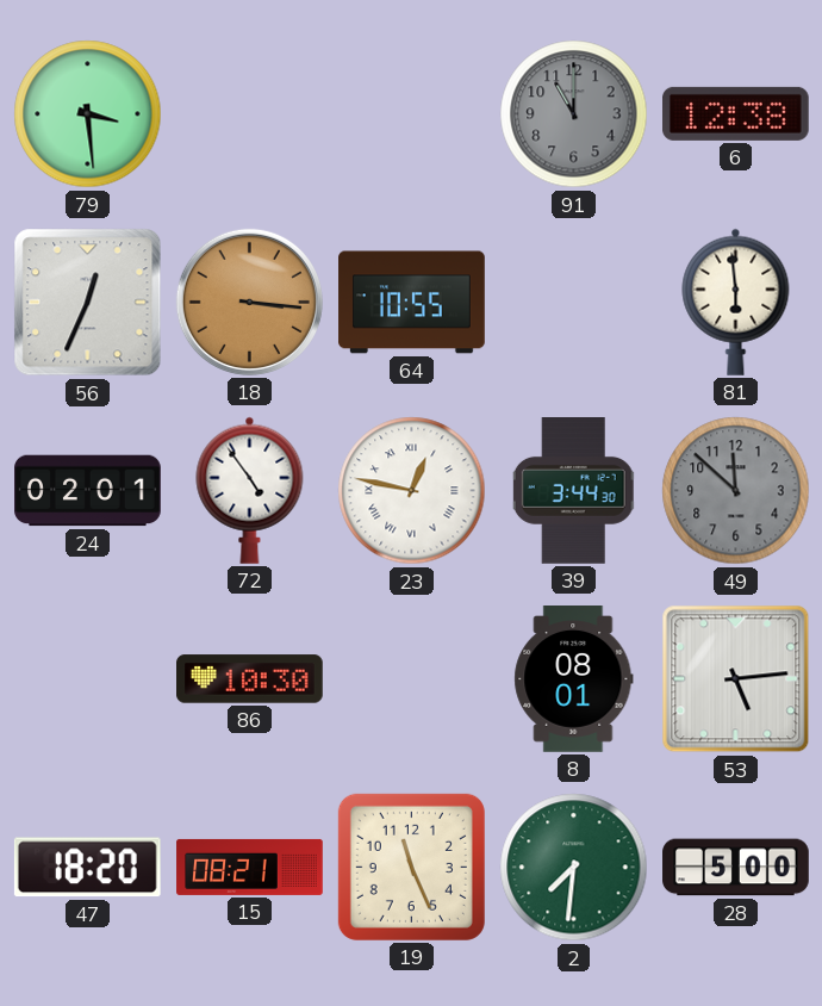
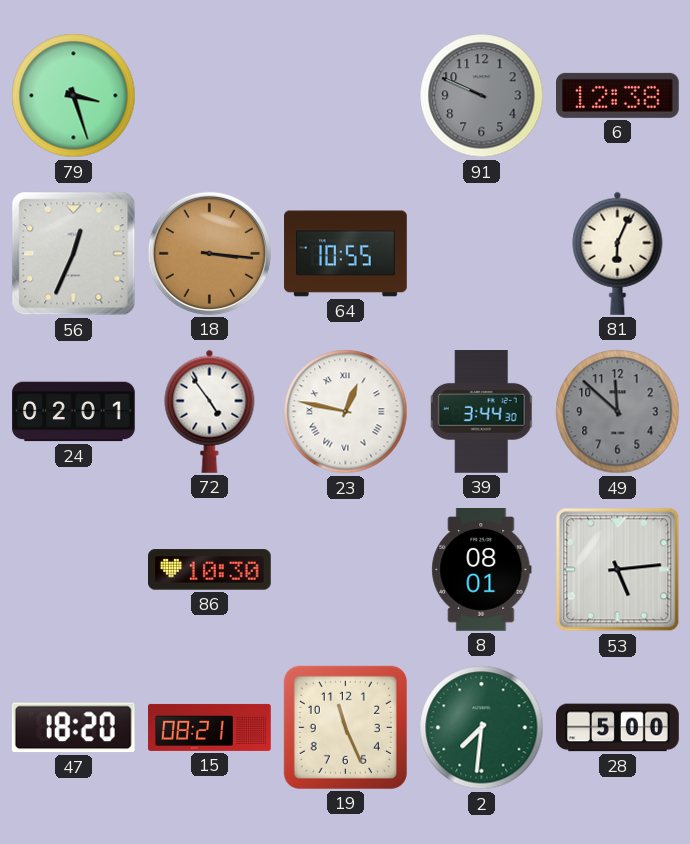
79: 3:29 -> 3:27 (74, 96)
91: 11:00 -> 9:49 (482, 96)
81: 5:59 -> 6:04 (618, 253)
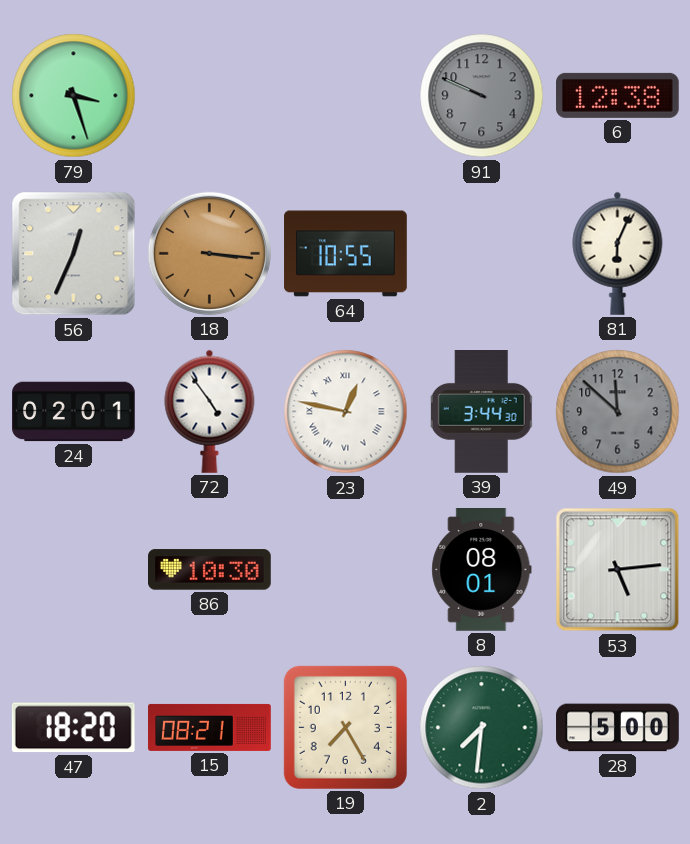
19: 11:26 -> 7:25 (345, 727)
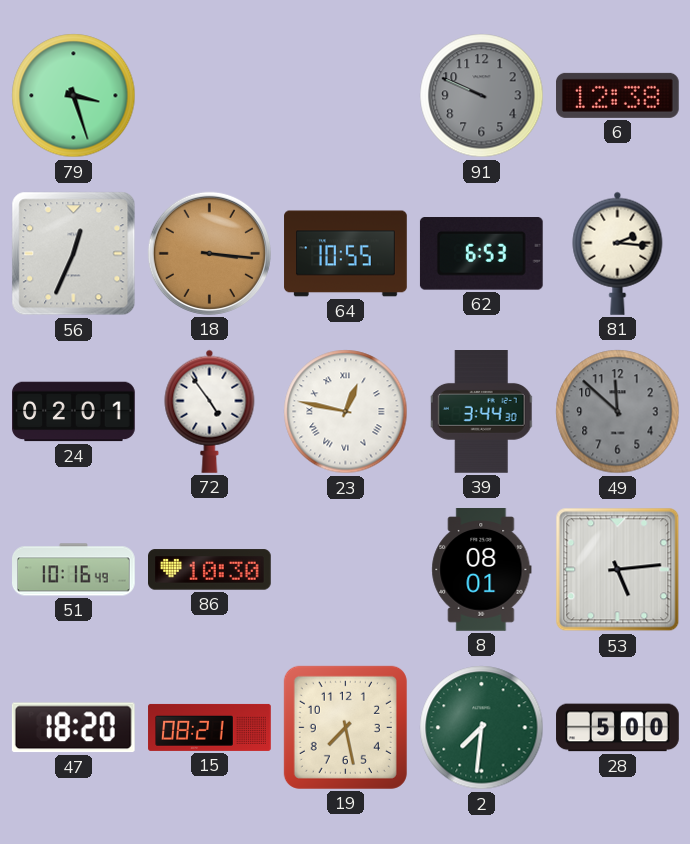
62: none -> 6:53 (481, 254)
81: 6:04 -> 2:16 (618, 253)
51: none -> 10:16 (74, 570)
19: 7:25 -> 7:28 (345, 727)
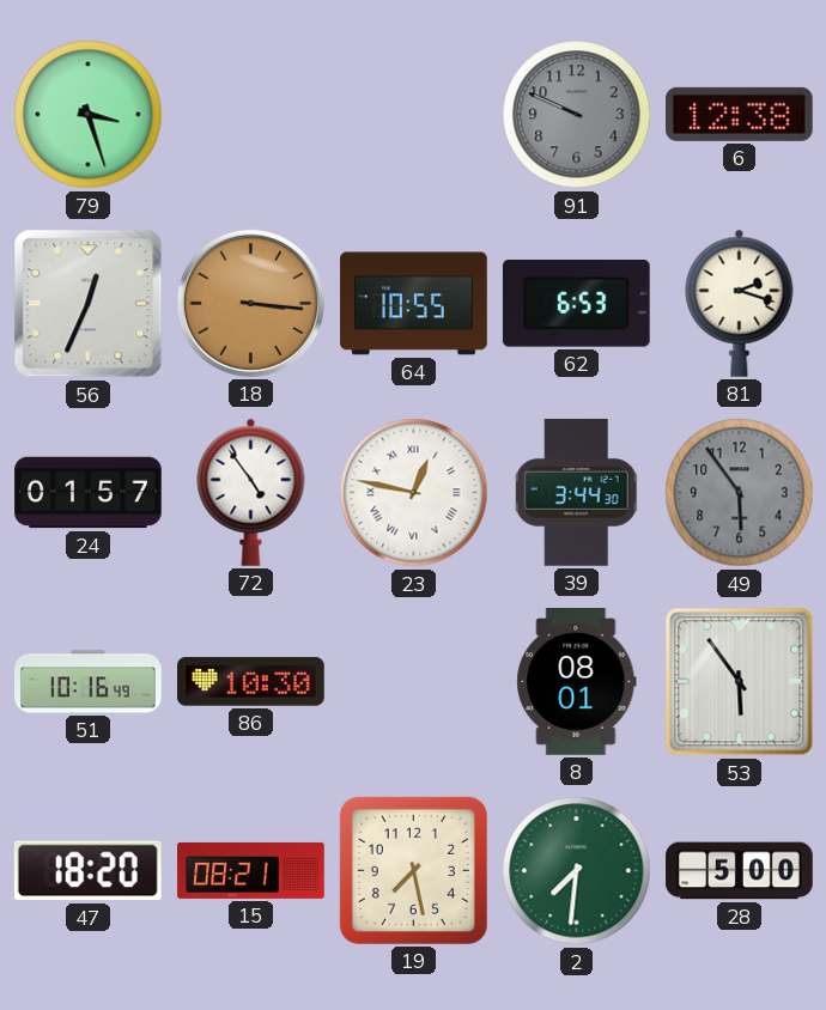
81: 2:16 -> 2:18 (740, 303)
24: 02:01 -> 01:57 (89, 493)
49: 11:52 -> 5:54 (740, 493)
53: 5:14 -> 5:54 (740, 682)
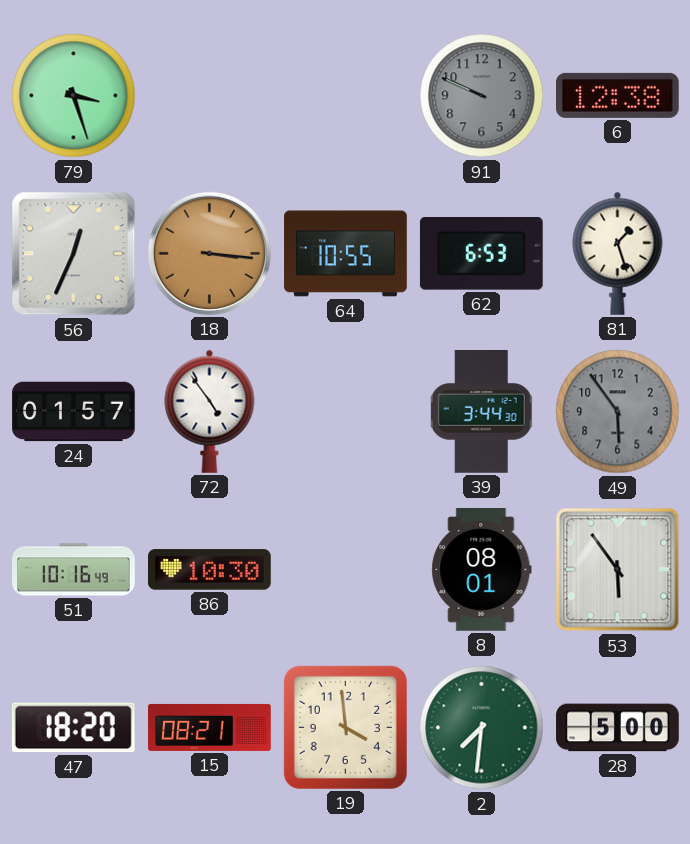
81: 2:18 -> 1:27 (618, 253)
23: 12:47 -> none (414, 493)
19: 7:28 -> 3:59 (345, 727)
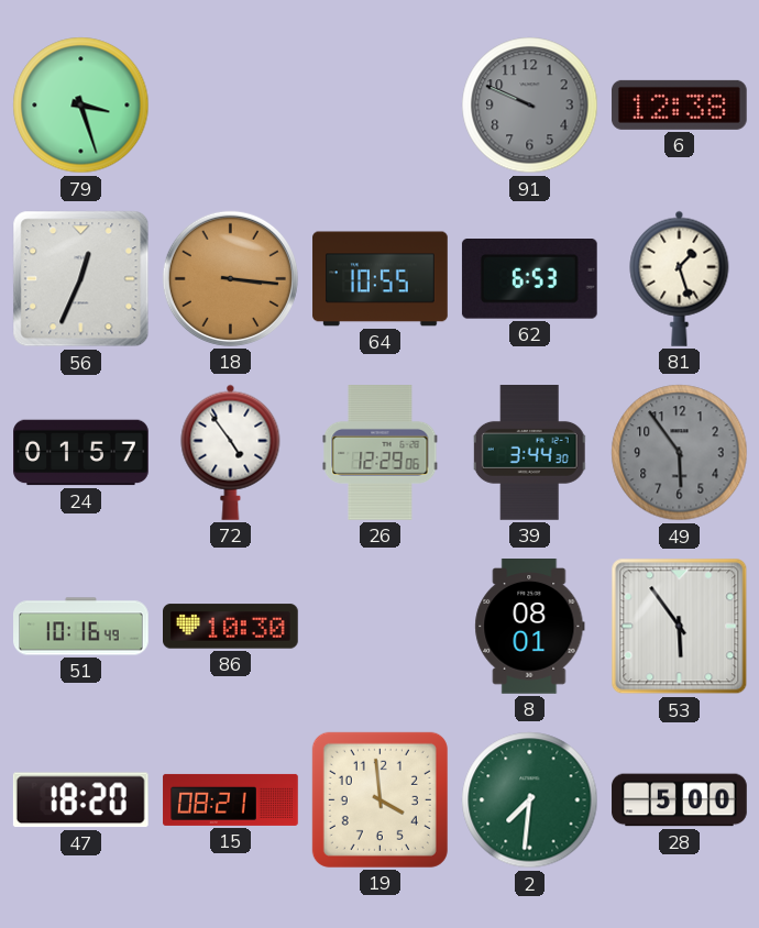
26: none -> 12:29 (381, 453)
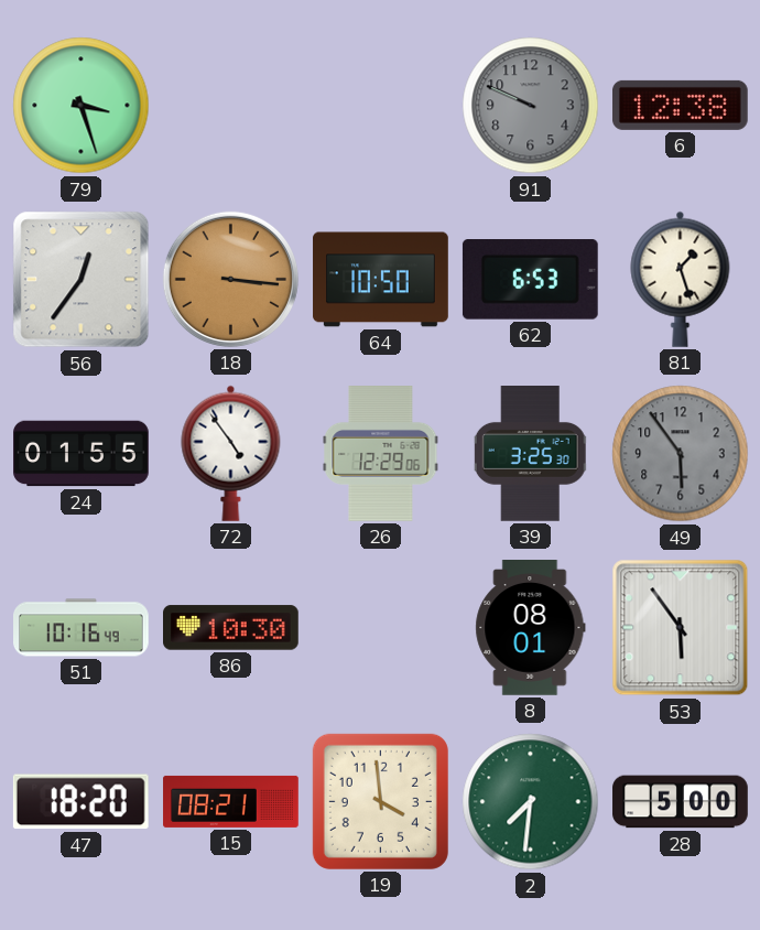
56: 12:34 -> 12:36 (82, 280)
64: 10:55 -> 10:50 (381, 280)
24: 01:57 -> 01:55 (82, 454)
39: 3:44 -> 3:25 (530, 454)
